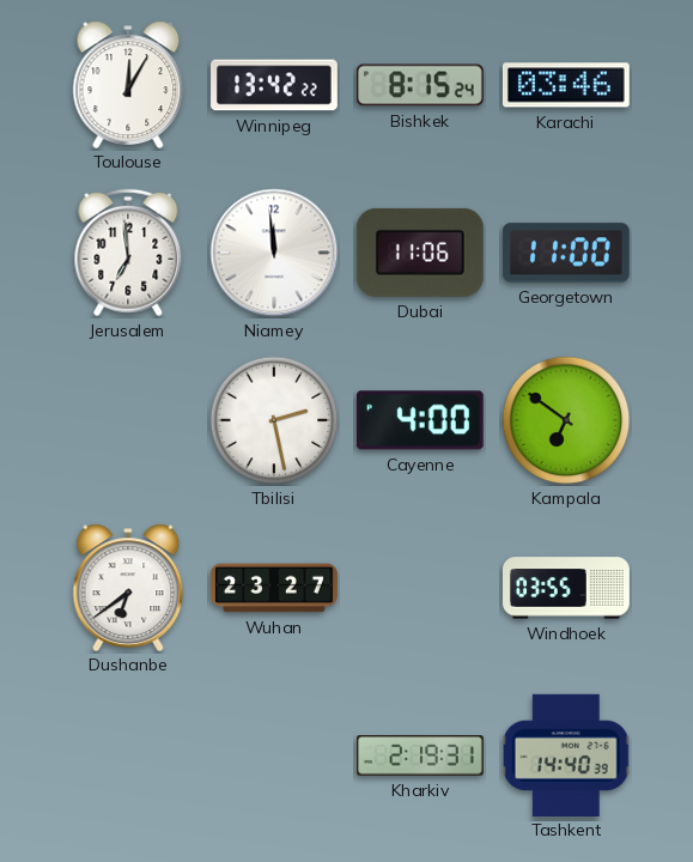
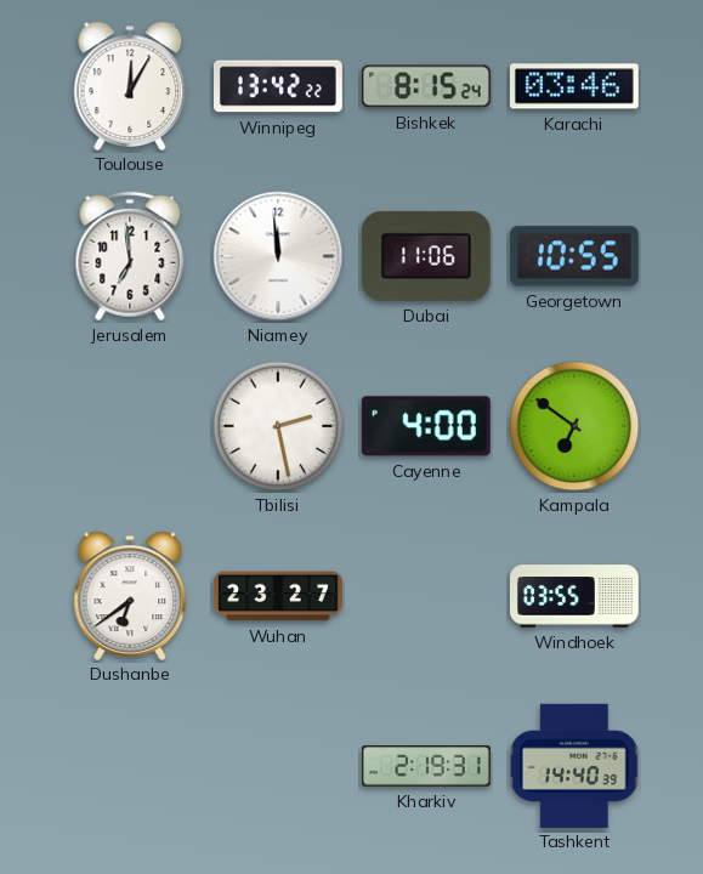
Georgetown: 11:00 -> 10:55 (574, 256)
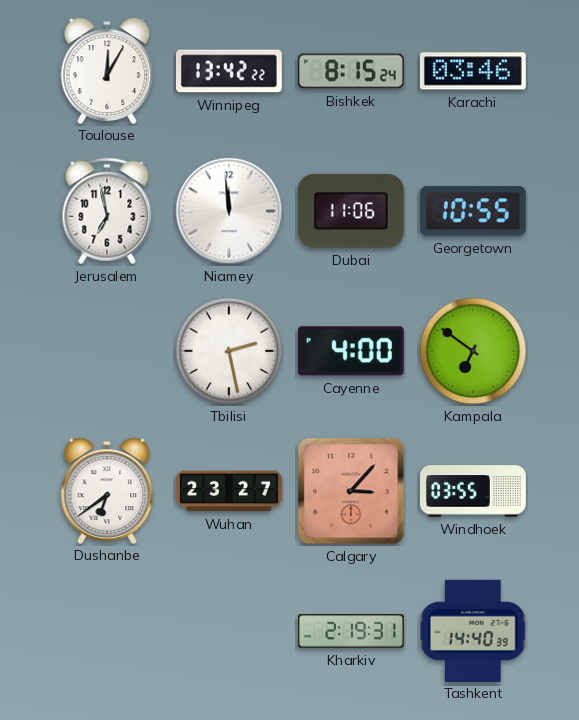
Jerusalem: 6:59 -> 6:58 (107, 211)
Calgary: none -> 3:07 (351, 491)
